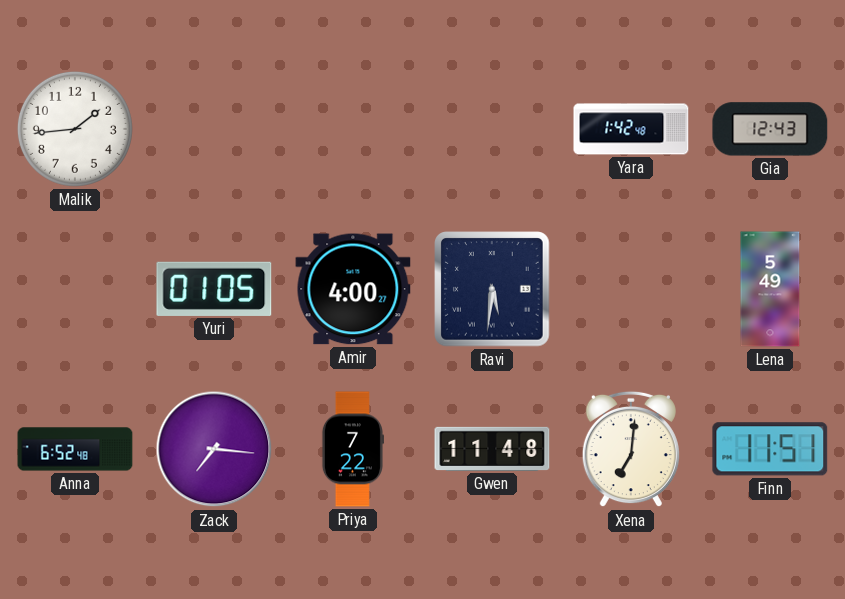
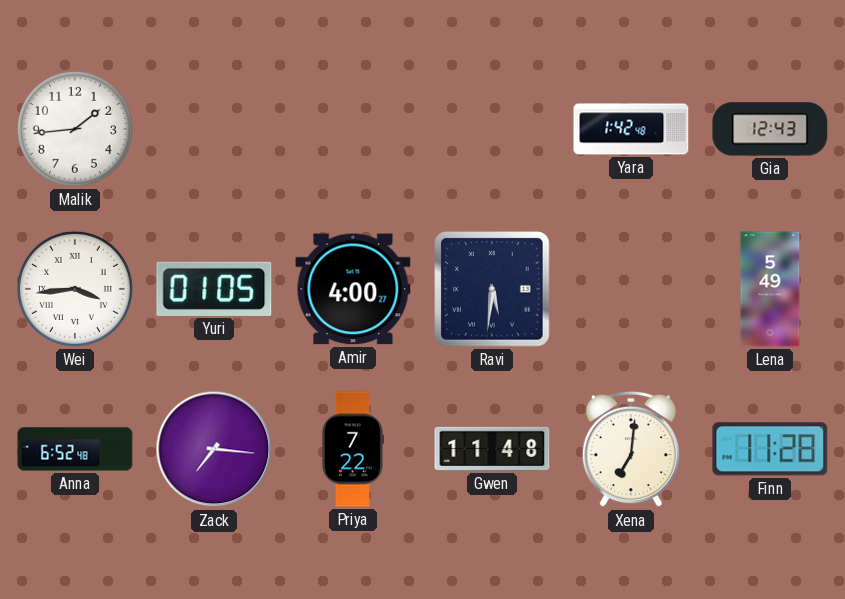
Wei: none -> 3:44 (75, 289)
Finn: 11:51 -> 11:28 (770, 449)
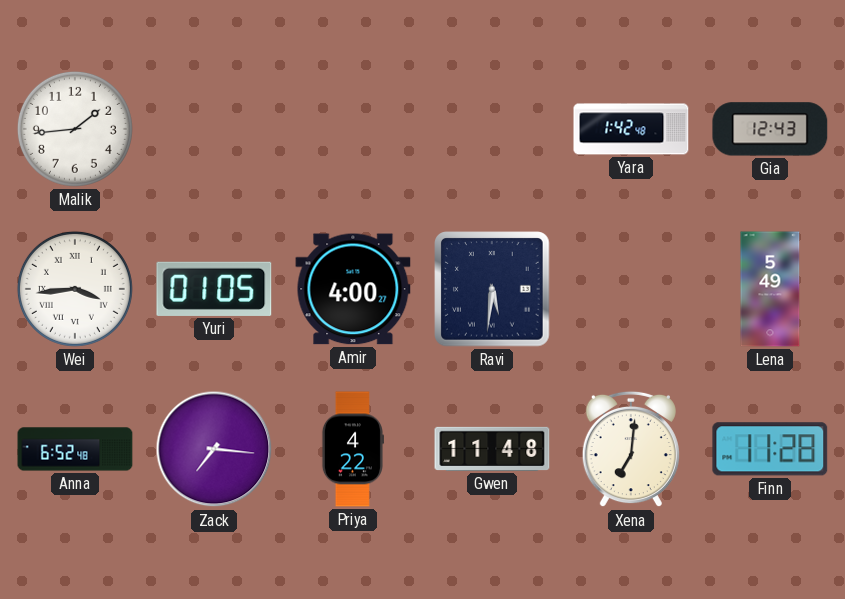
Priya: 7:22 -> 4:22 (352, 449)
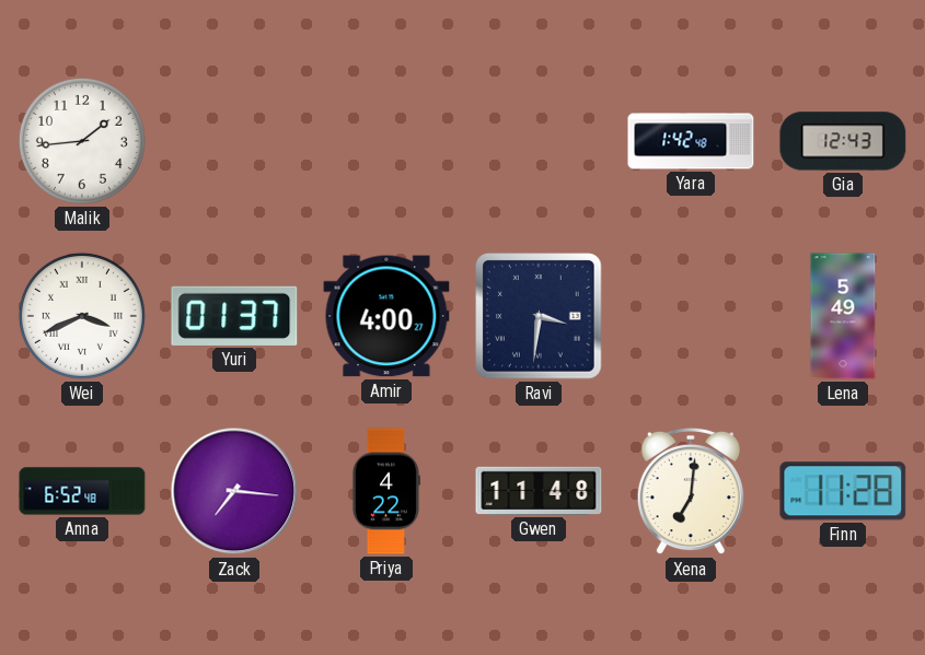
Wei: 3:44 -> 3:41 (82, 316)
Yuri: 01:05 -> 01:37 (234, 316)
Ravi: 5:31 -> 3:31 (539, 316)
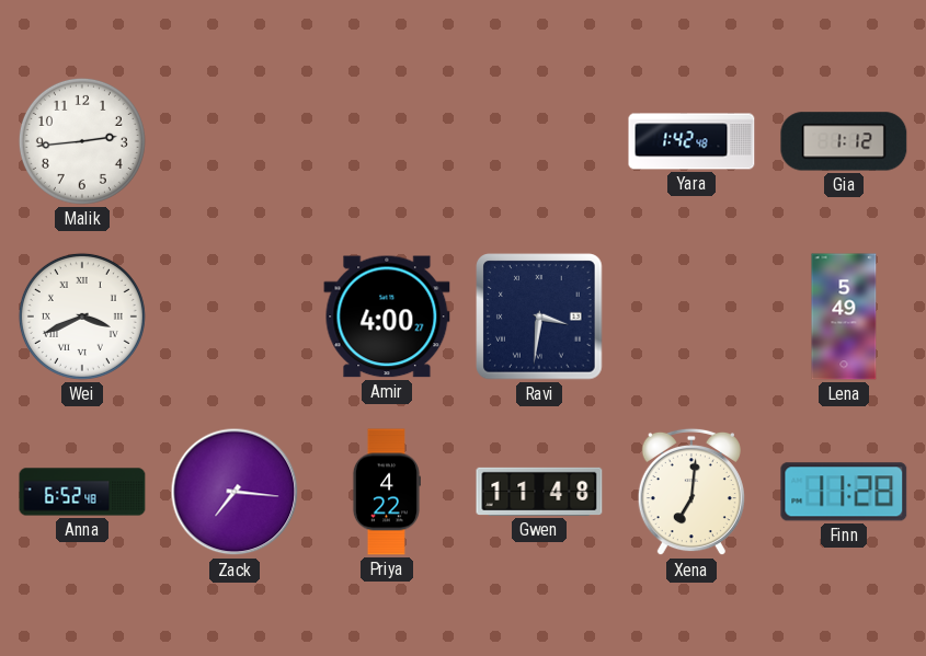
Malik: 1:44 -> 2:44 (82, 141)
Gia: 12:43 -> 1:12 (844, 141)
Yuri: 01:37 -> none (234, 316)
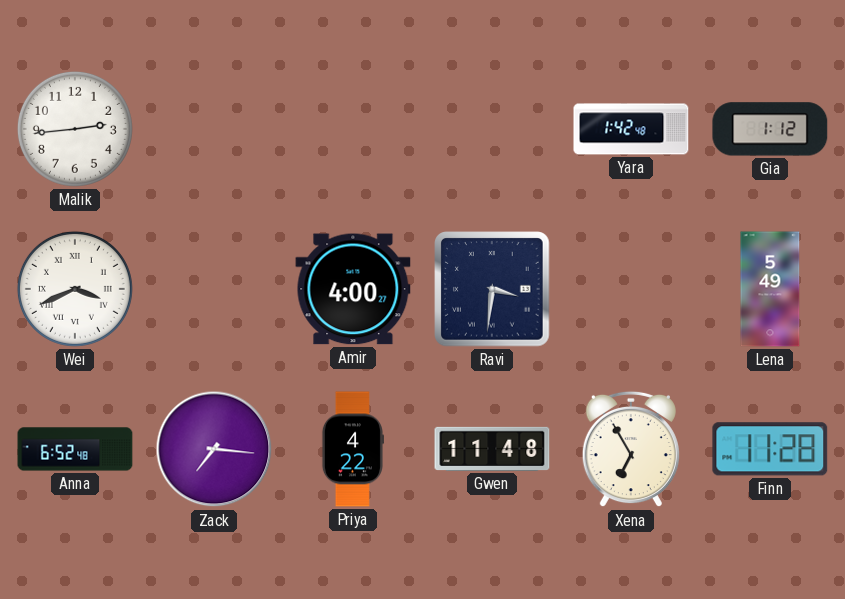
Xena: 7:01 -> 6:55 (631, 449)
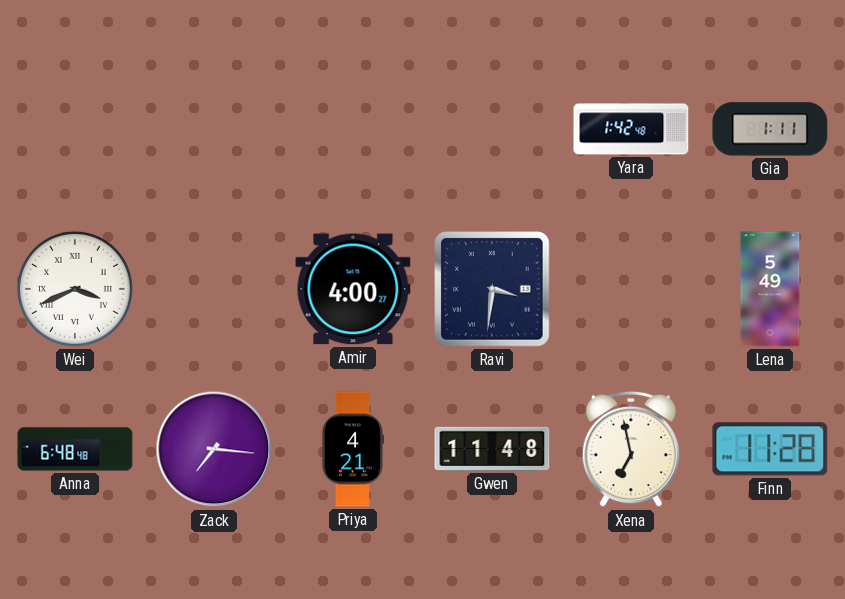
Malik: 2:44 -> none (75, 129)
Gia: 1:12 -> 1:11 (770, 129)
Anna: 6:52 -> 6:48 (75, 449)
Priya: 4:22 -> 4:21 (352, 449)
Xena: 6:55 -> 6:58 (631, 449)
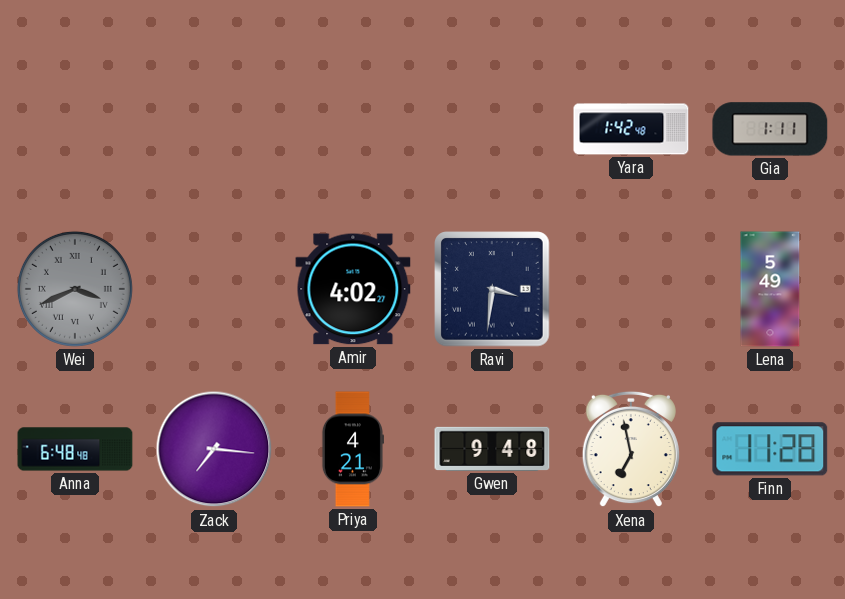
Wei dial: white -> grey (75, 289)
Amir: 4:00 -> 4:02 (353, 289)
Gwen: 11:48 -> 9:48 (492, 449)
